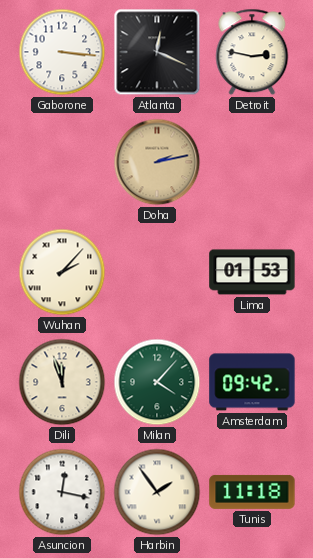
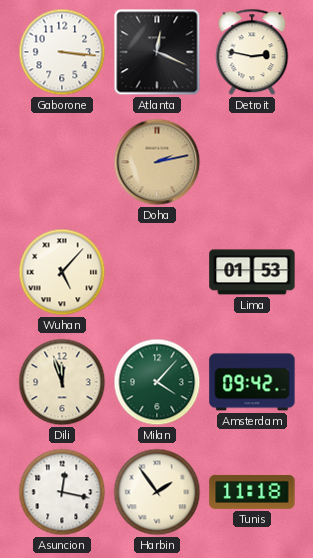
Wuhan: 2:07 -> 5:07 (62, 272)
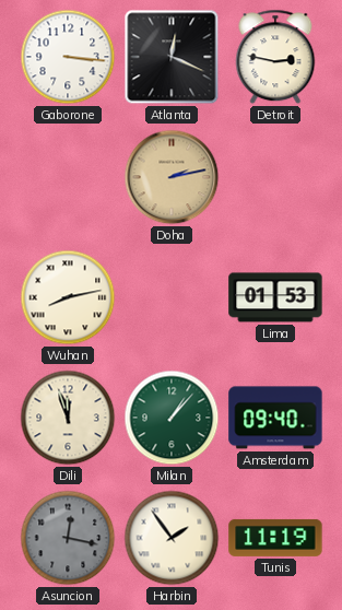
Wuhan: 5:07 -> 8:13 (68, 297)
Milan: 4:07 -> 1:07 (172, 418)
Amsterdam: 09:42 -> 09:40 (275, 418)
Asuncion dial: white -> grey (68, 538)
Tunis: 11:18 -> 11:19 (275, 538)
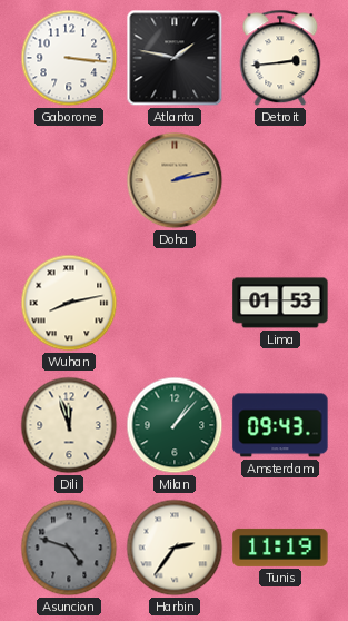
Atlanta: 12:19 -> 1:47 (175, 58)
Detroit: 2:47 -> 2:44 (280, 58)
Amsterdam: 09:40 -> 09:43 (280, 425)
Asuncion: 12:17 -> 4:48 (69, 548)
Harbin: 1:54 -> 2:36 (175, 548)
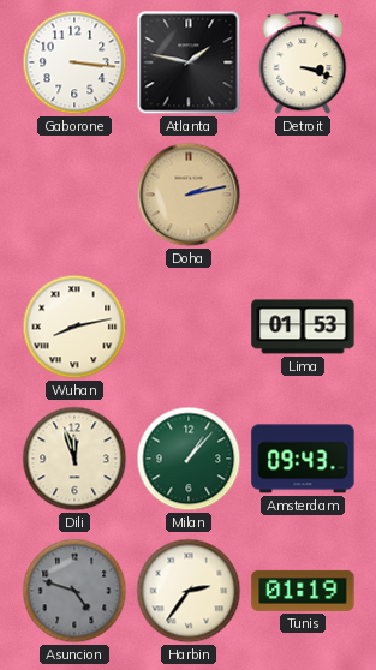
Detroit: 2:44 -> 3:18 (303, 62)
Tunis: 11:19 -> 01:19 (303, 591)
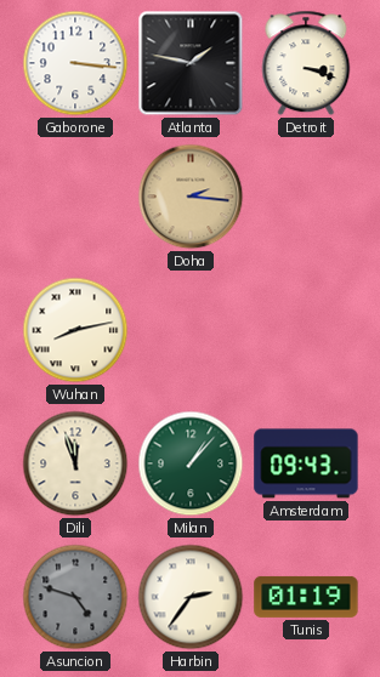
Doha: 2:13 -> 2:16 (191, 197)
Lima: 01:53 -> none (303, 327)
